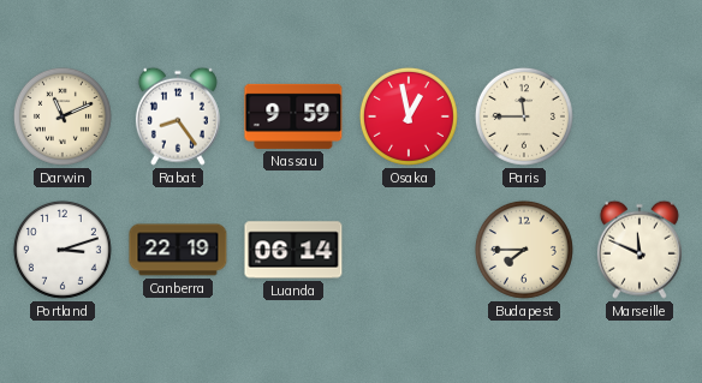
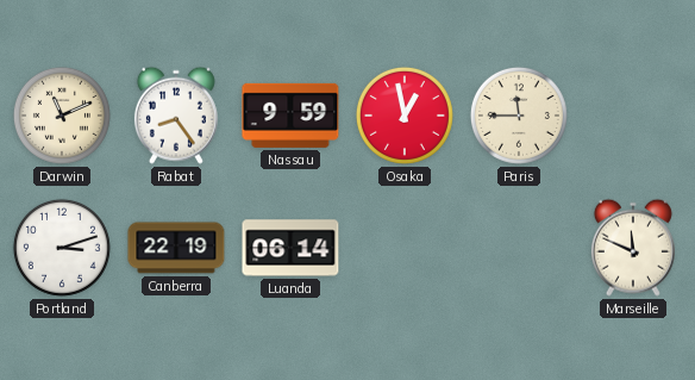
Budapest: 7:45 -> none (524, 250)
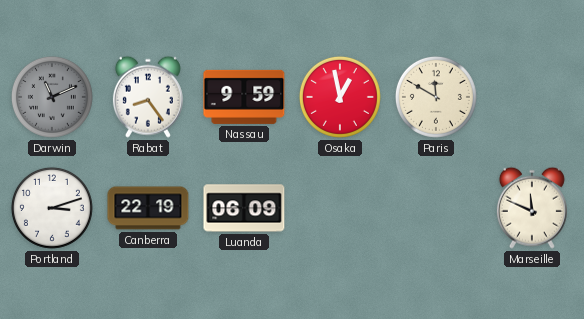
Darwin dial: cream -> grey (52, 97)
Paris: 11:45 -> 11:50 (436, 97)
Luanda: 06:14 -> 06:09 (244, 208)
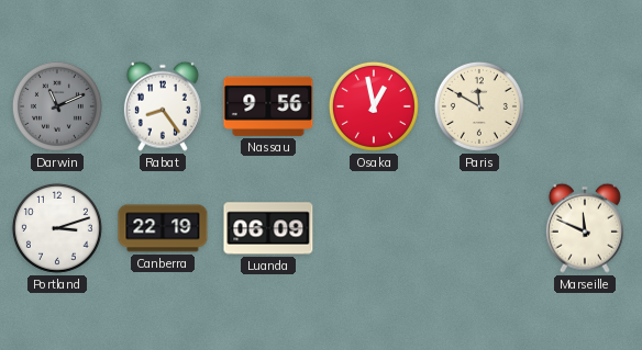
Nassau: 9:59 -> 9:56 (268, 106)
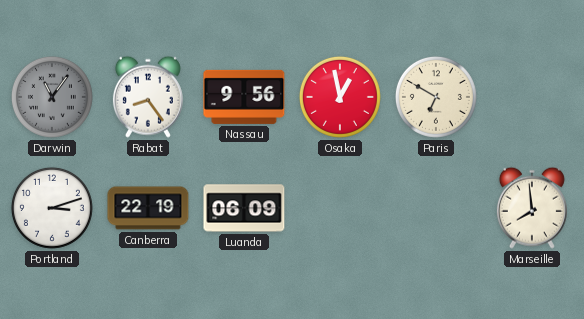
Darwin: 11:11 -> 11:06 (52, 97)
Paris: 11:50 -> 6:50 (436, 97)
Marseille: 11:49 -> 7:59 (532, 208)
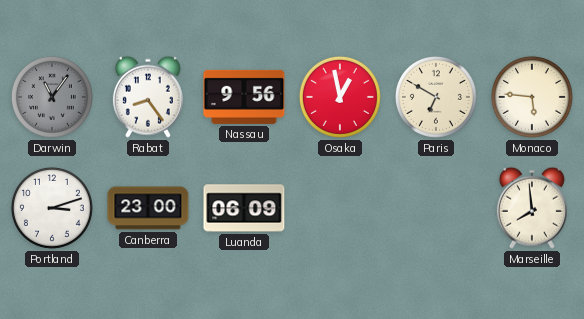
Monaco: none -> 5:46 (532, 97)
Canberra: 22:19 -> 23:00 (148, 208)
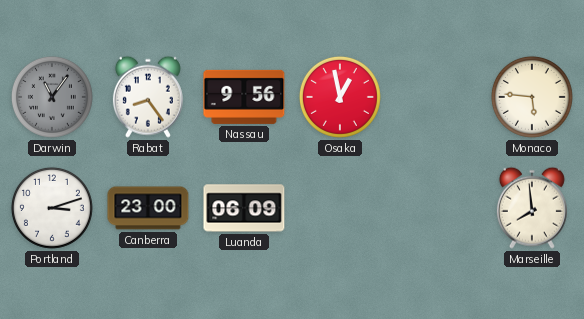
Paris: 6:50 -> none (436, 97)
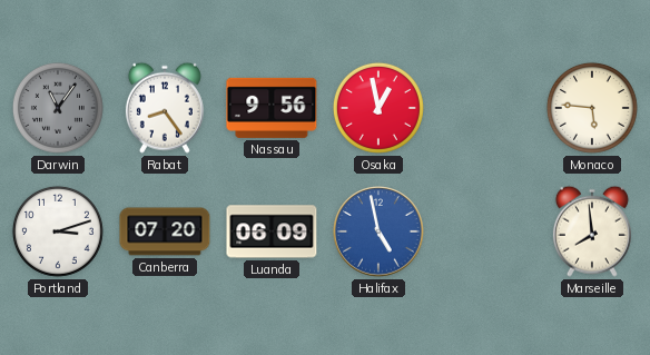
Canberra: 23:00 -> 07:20 (165, 231)
Halifax: none -> 4:58 (378, 231)
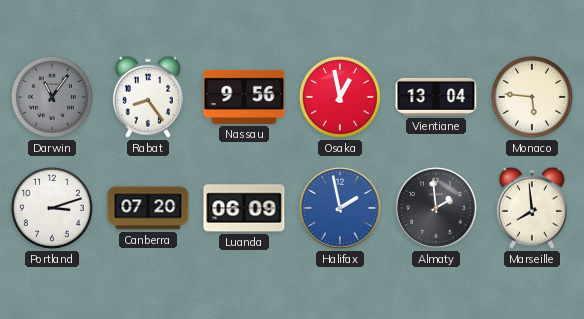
Vientiane: none -> 13:04 (436, 97)
Halifax: 4:58 -> 1:58 (340, 208)
Almaty: none -> 1:59 (436, 208)
